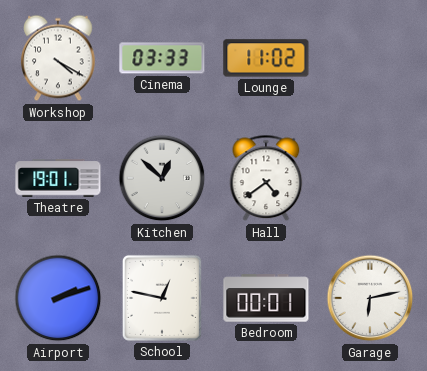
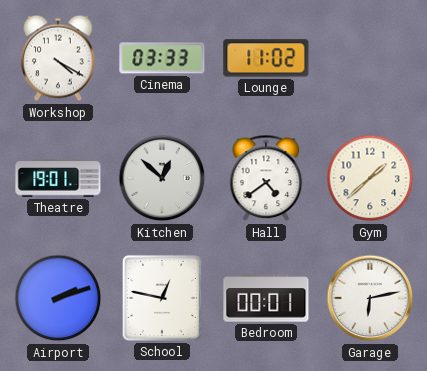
Gym: none -> 1:38 (370, 178)
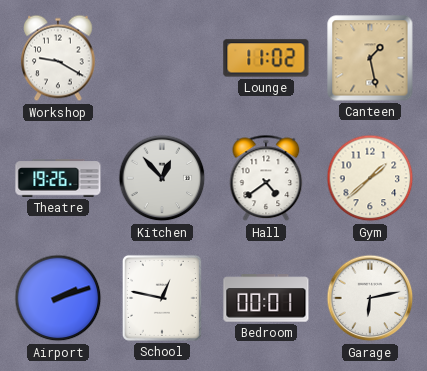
Workshop: 4:20 -> 9:20 (58, 58)
Cinema: 03:33 -> none (162, 58)
Canteen: none -> 1:28 (370, 58)
Theatre: 19:01 -> 19:26 (58, 178)
Kitchen: 12:52 -> 12:53 (162, 178)
